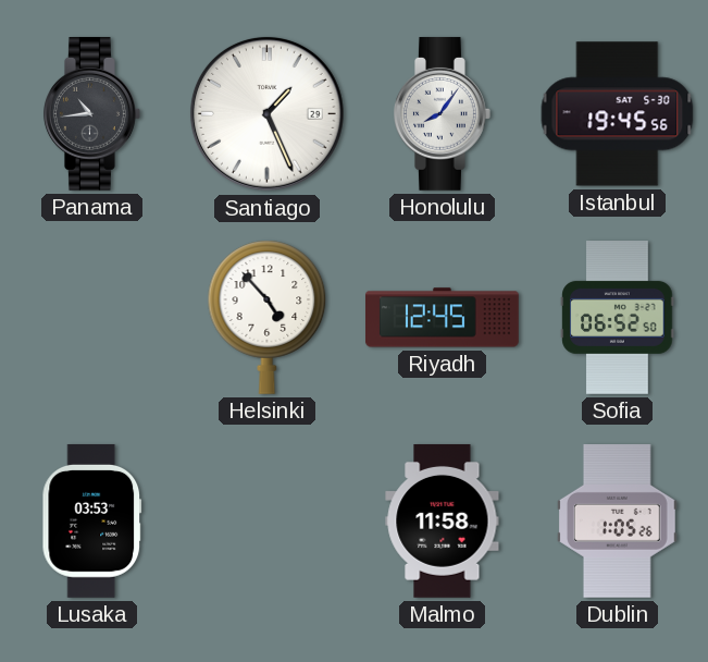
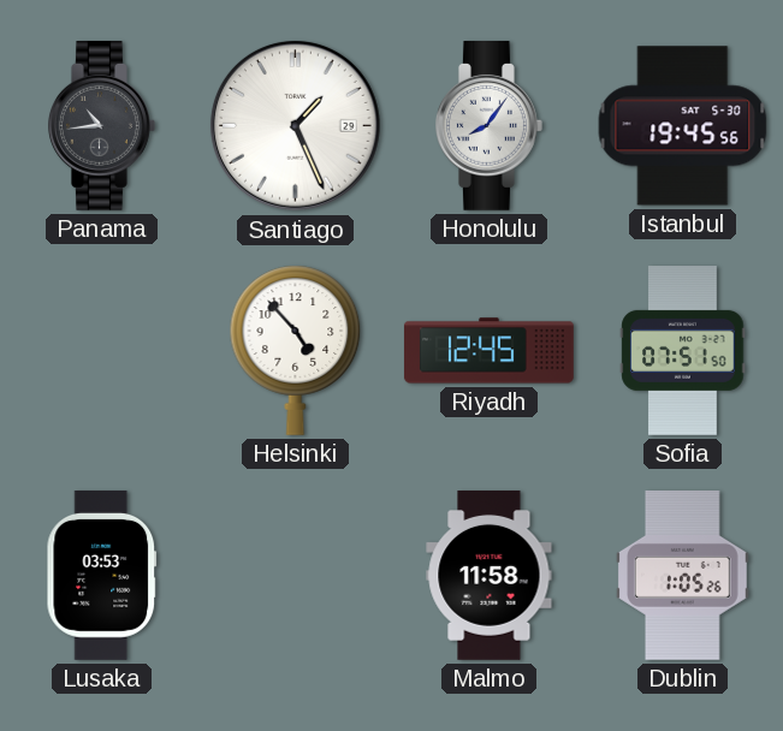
Sofia: 06:52 -> 07:51 (683, 351)
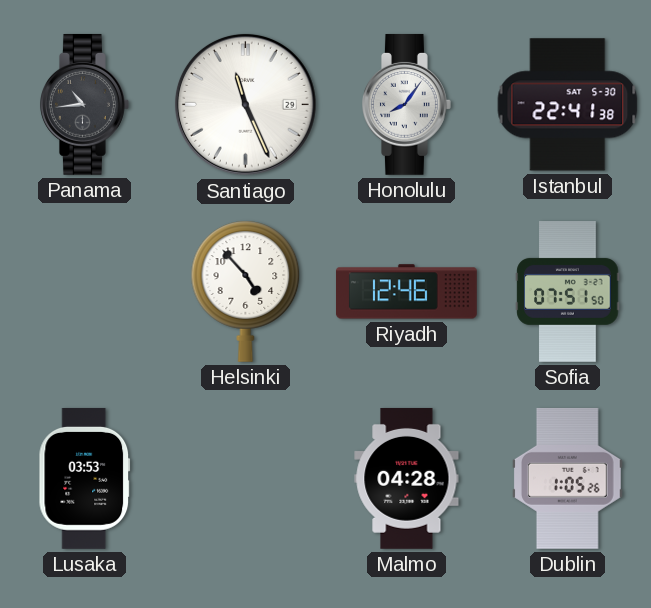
Santiago: 1:26 -> 11:26 (245, 104)
Istanbul: 19:45 -> 22:41 (568, 105)
Riyadh: 12:45 -> 12:46 (406, 292)
Malmo: 11:58 -> 04:28 (407, 478)
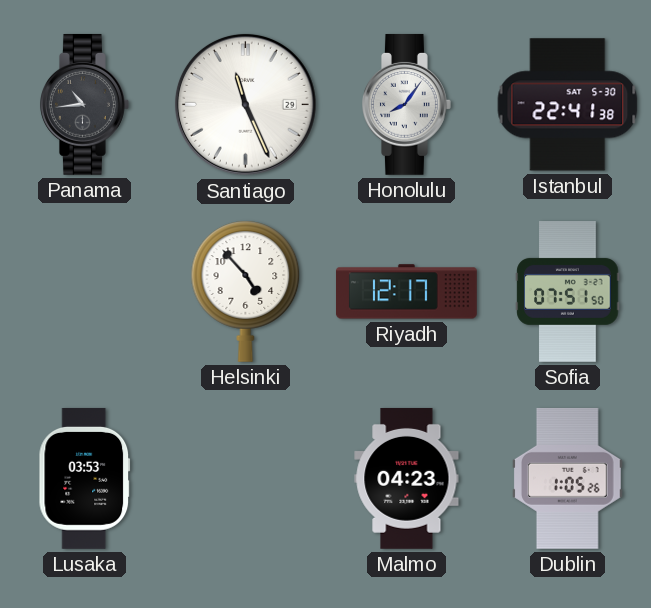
Riyadh: 12:46 -> 12:17 (406, 292)
Malmo: 04:28 -> 04:23 (407, 478)
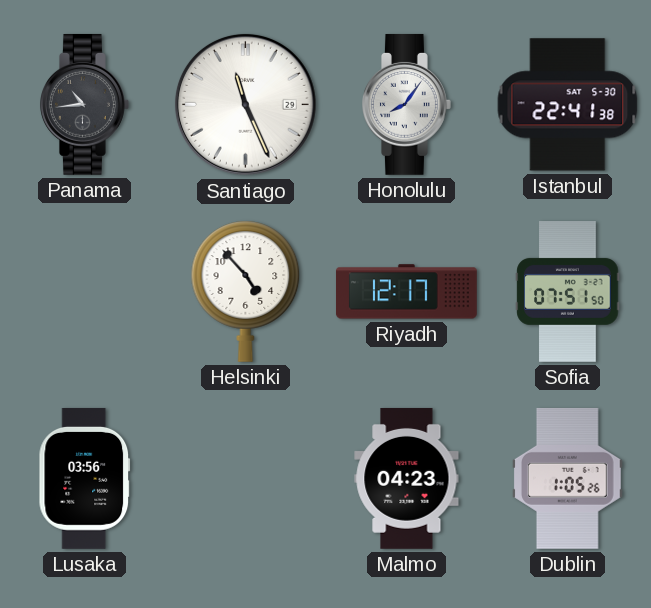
Lusaka: 03:53 -> 03:56 (85, 478)
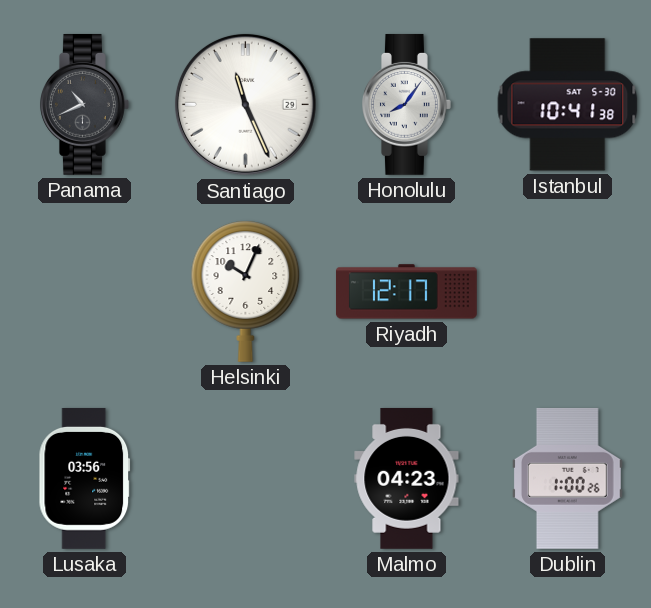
Panama: 10:44 -> 10:41 (85, 104)
Istanbul: 22:41 -> 10:41 (568, 105)
Helsinki: 4:53 -> 10:04 (246, 291)
Sofia: 07:51 -> none (568, 292)
Dublin: 1:05 -> 1:00 (567, 478)
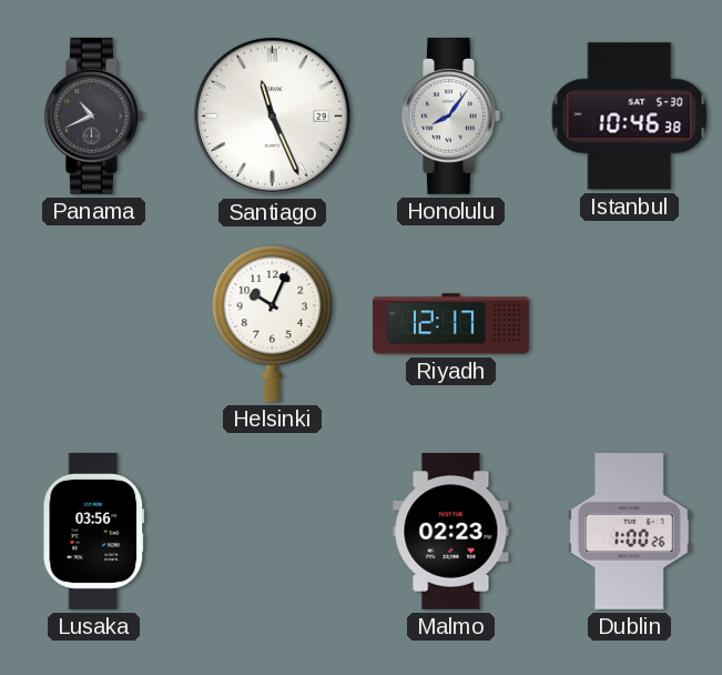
Istanbul: 10:41 -> 10:46 (630, 117)
Malmo: 04:23 -> 02:23 (451, 531)
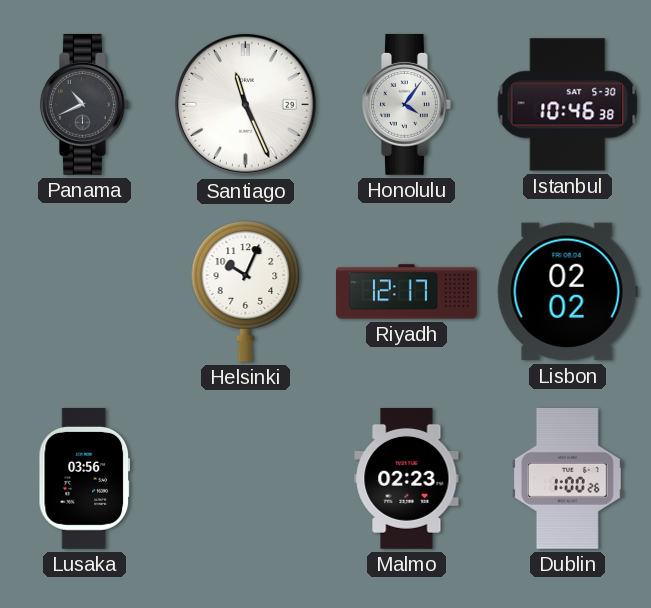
Honolulu: 8:06 -> 4:06 (407, 104)
Lisbon: none -> 02:02 (567, 292)
